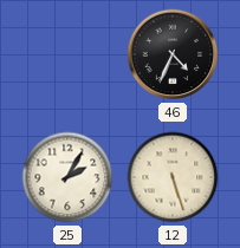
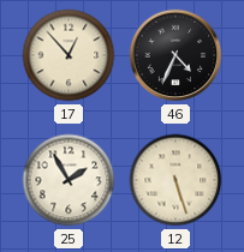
17: none -> 12:53 (69, 55)
25: 2:05 -> 1:55 (69, 180)
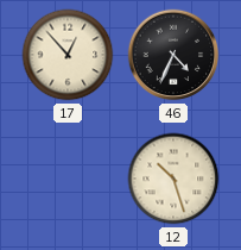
25: 1:55 -> none (69, 180)
12: 5:27 -> 10:27 (173, 179)
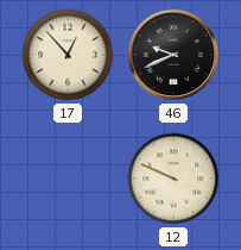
46: 4:34 -> 9:41 (173, 55)
12: 10:27 -> 9:49 (173, 179)
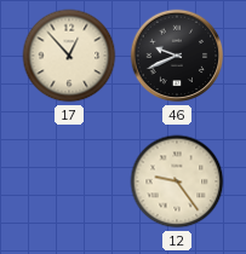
12: 9:49 -> 9:24 (177, 181)
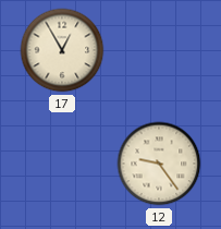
17: 12:53 -> 12:55 (62, 50)
46: 9:41 -> none (177, 56)
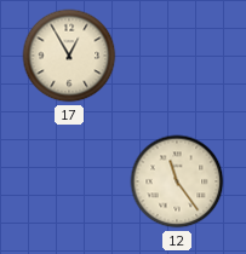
12: 9:24 -> 11:24 (177, 181)
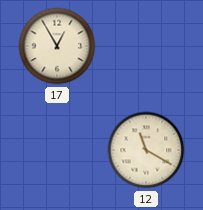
12: 11:24 -> 11:20 (146, 150)
